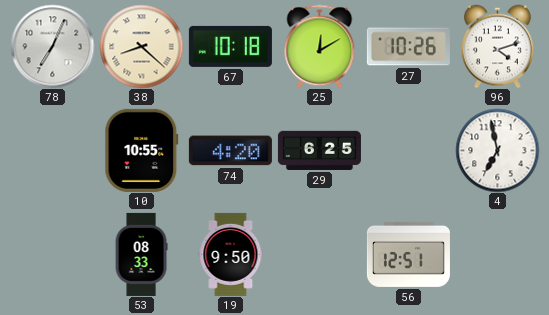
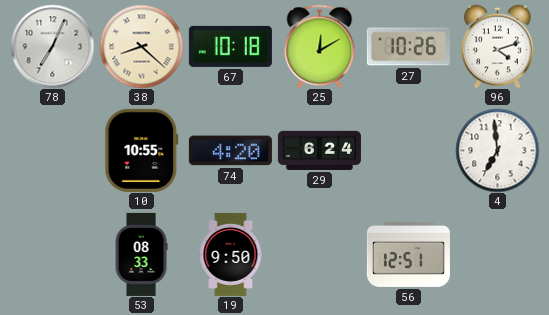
29: 6:25 -> 6:24 (319, 150)
4: 6:58 -> 6:59 (497, 150)
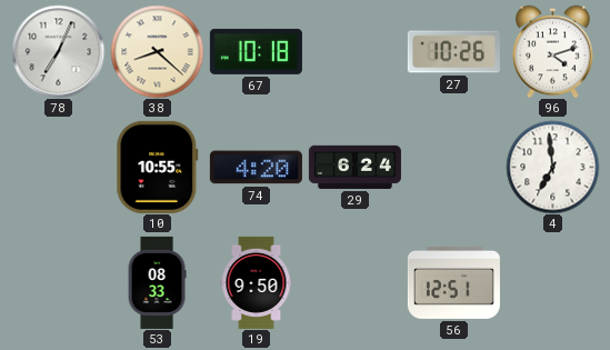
25: 12:10 -> none (320, 46)
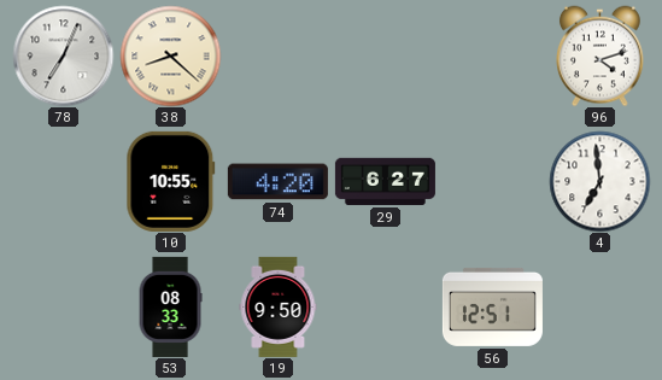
67: 10:18 -> none (256, 51)
27: 10:26 -> none (453, 52)
29: 6:24 -> 6:27 (385, 181)
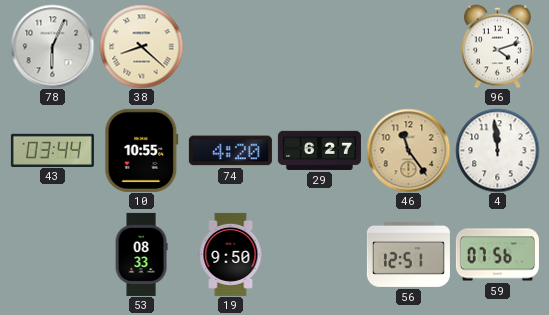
78: 7:04 -> 6:04 (52, 46)
43: none -> 03:44 (52, 150)
46: none -> 11:24 (408, 150)
4: 6:59 -> 11:59 (497, 150)
59: none -> 07:56 (497, 255)
